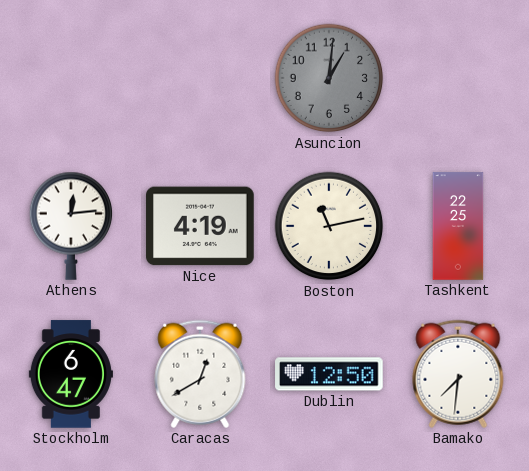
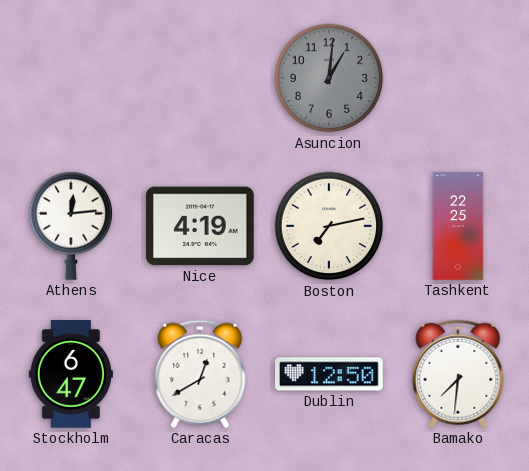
Boston: 11:13 -> 7:13 (329, 226)
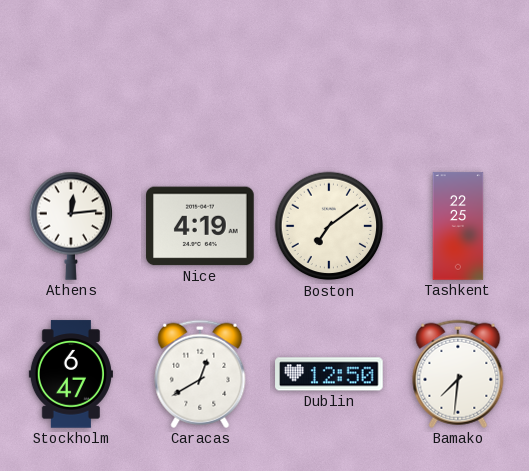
Asuncion: 1:01 -> none (329, 78)
Boston: 7:13 -> 7:09 (329, 226)
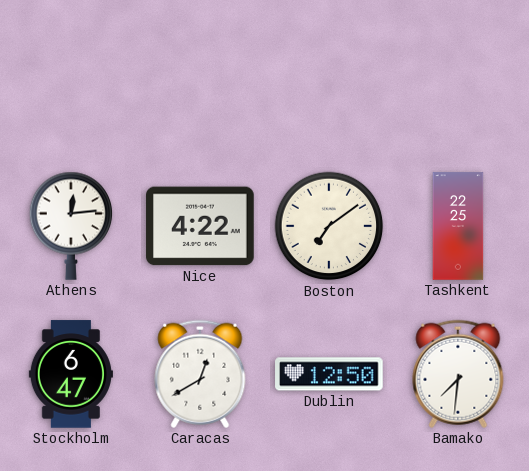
Nice: 4:19 -> 4:22 (200, 226)
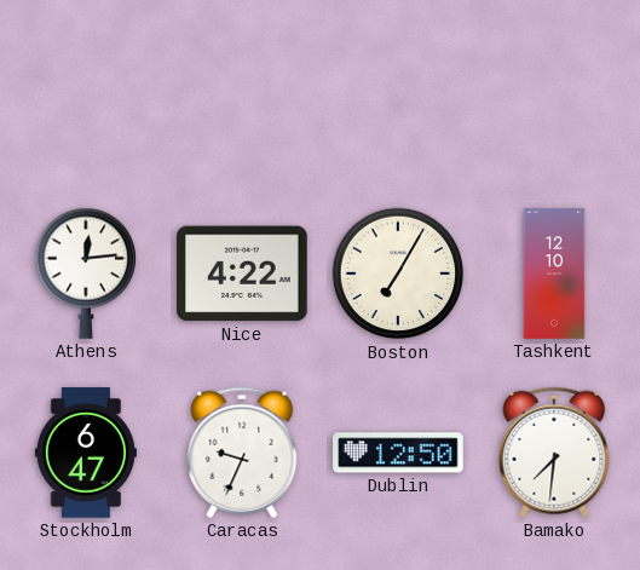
Boston: 7:09 -> 7:05 (398, 274)
Tashkent: 22:25 -> 12:10 (554, 274)
Caracas: 12:40 -> 9:34 (242, 453)
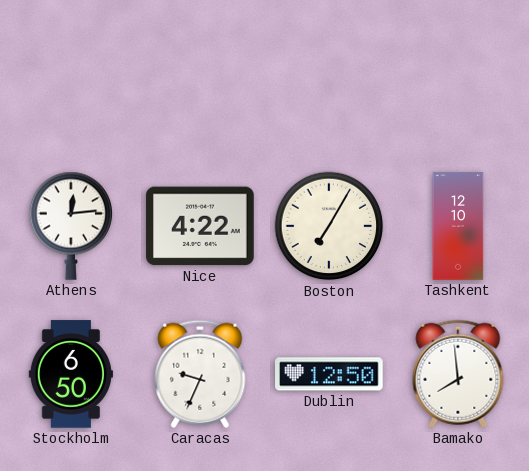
Stockholm: 6:47 -> 6:50 (71, 374)
Bamako: 7:31 -> 7:59 (458, 374)
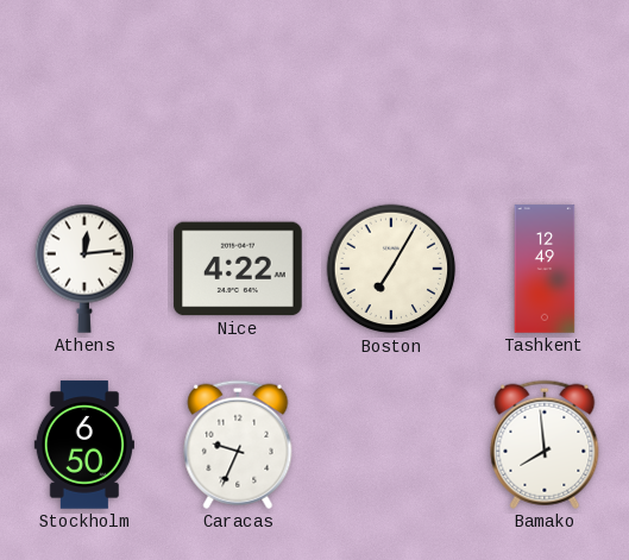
Tashkent: 12:10 -> 12:49 (545, 269)
Dublin: 12:50 -> none (329, 374)
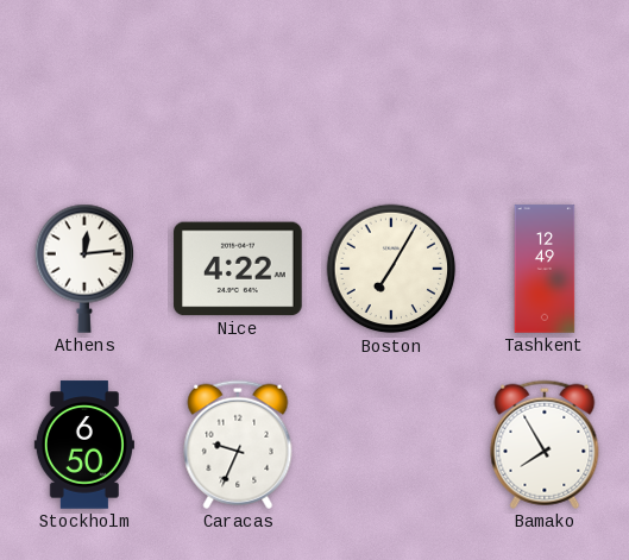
Bamako: 7:59 -> 7:55 (545, 445)
